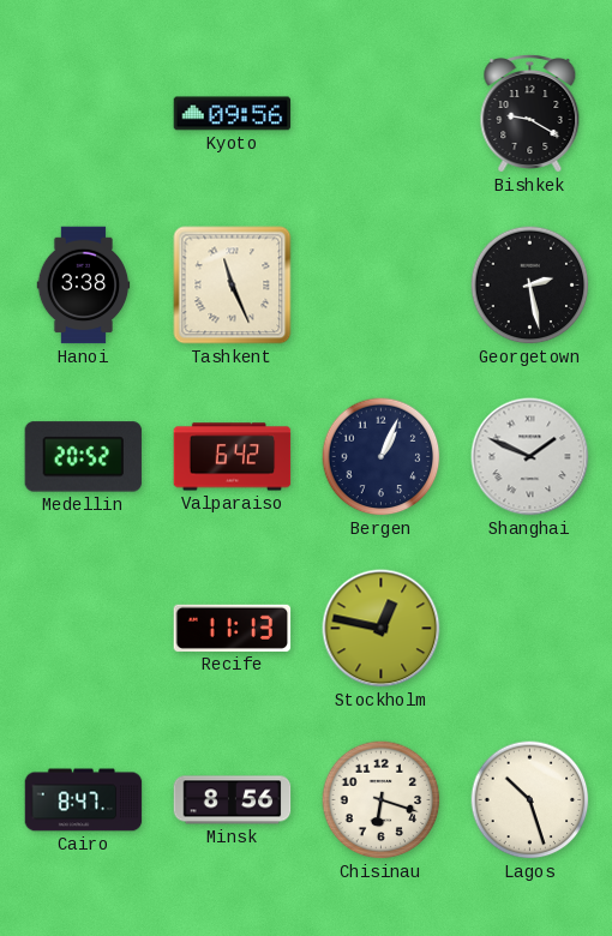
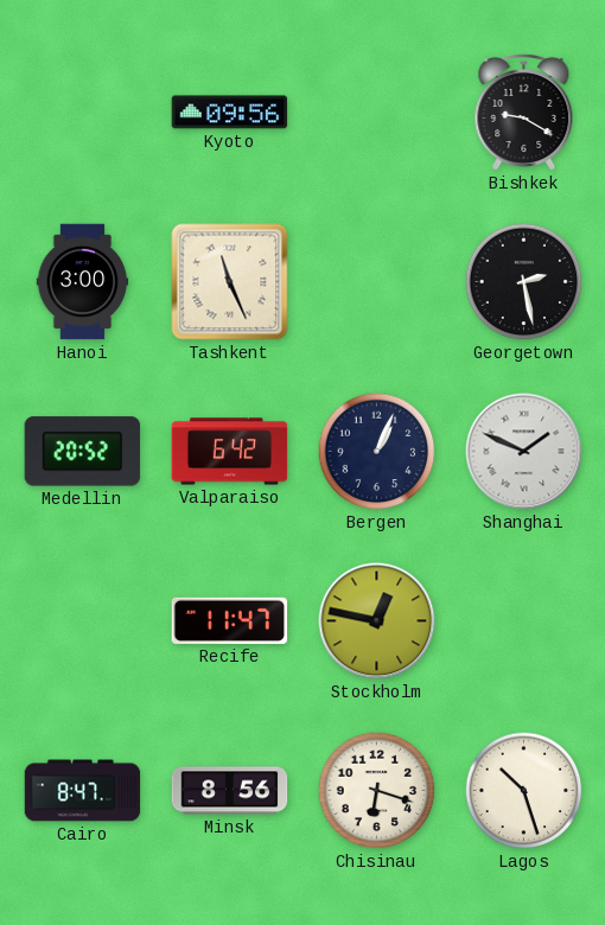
Hanoi: 3:38 -> 3:00 (83, 282)
Recife: 11:13 -> 11:47 (230, 620)
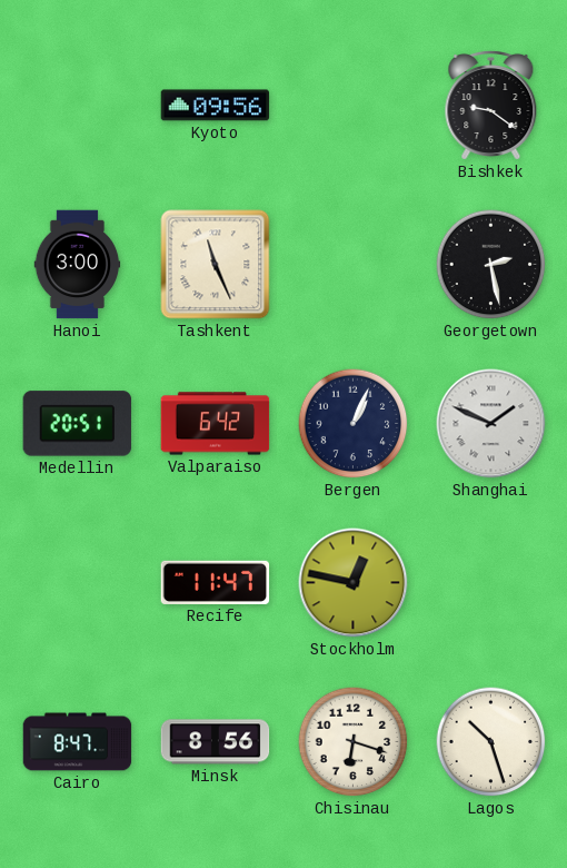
Bishkek: 9:20 -> 9:21 (491, 105)
Medellin: 20:52 -> 20:51 (78, 424)
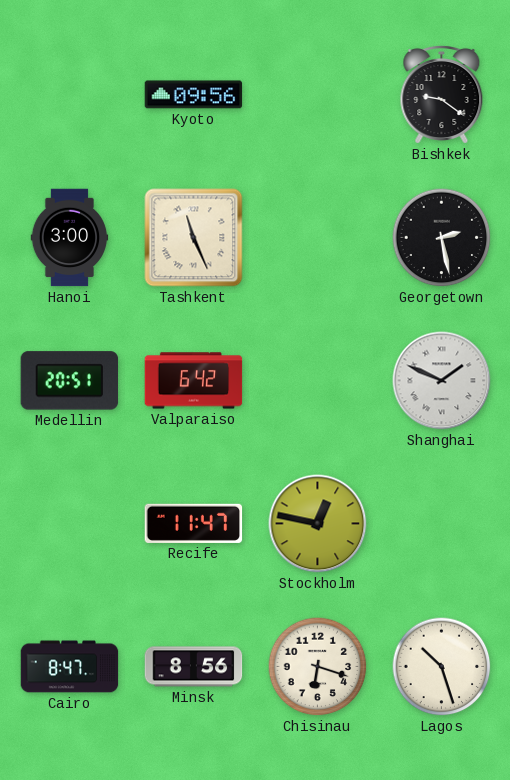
Bergen: 1:04 -> none (354, 424)
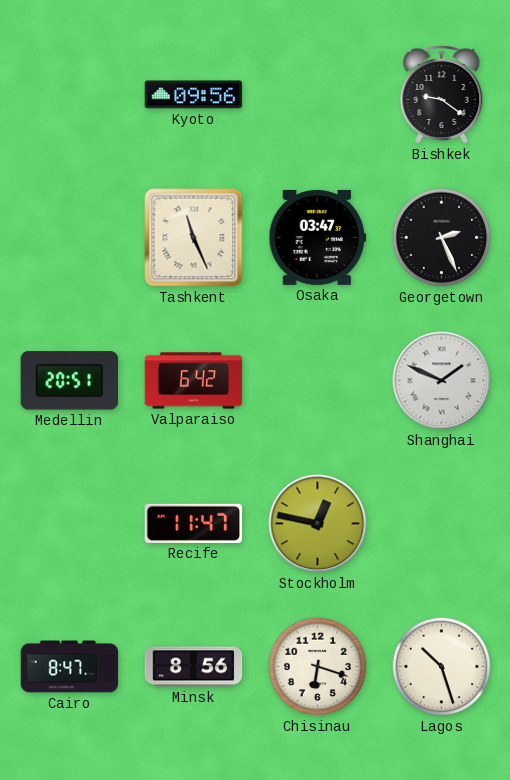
Hanoi: 3:00 -> none (70, 238)
Osaka: none -> 03:47 (318, 237)
Georgetown: 2:28 -> 2:26 (442, 238)
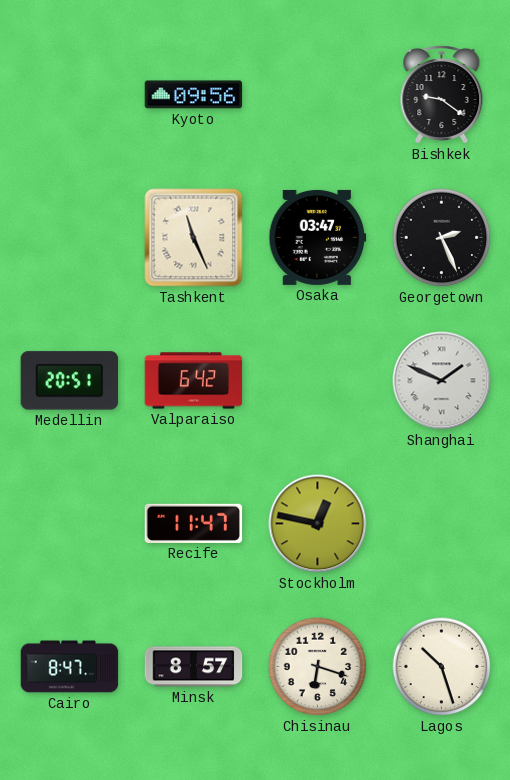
Minsk: 8:56 -> 8:57 (194, 667)
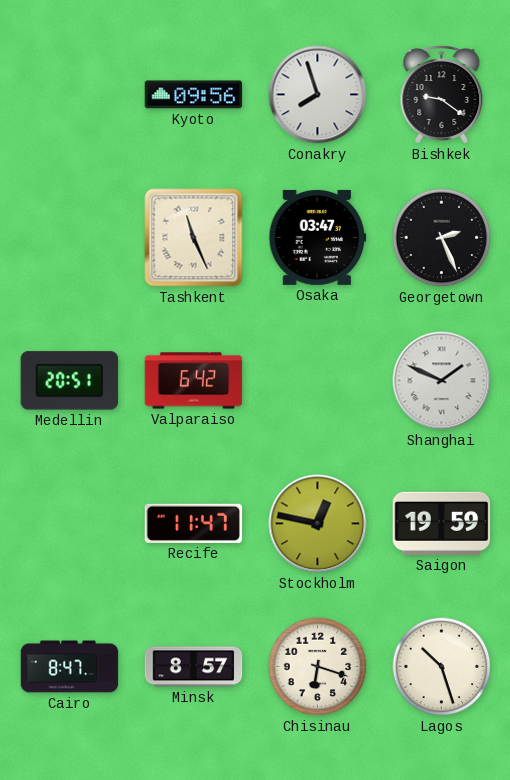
Conakry: none -> 7:57 (318, 95)
Saigon: none -> 19:59 (442, 523)
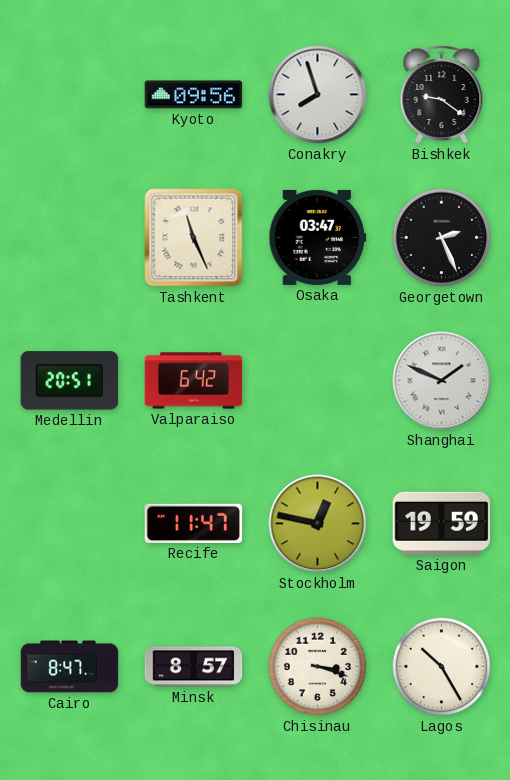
Chisinau: 6:18 -> 3:18 (318, 667)
Lagos: 10:27 -> 10:25 (442, 667)
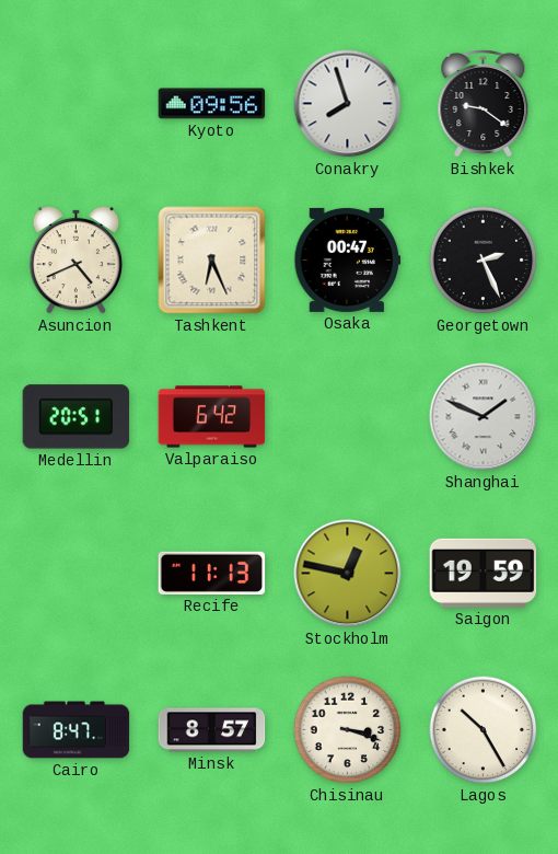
Asuncion: none -> 4:41 (77, 259)
Tashkent: 11:26 -> 6:26 (212, 261)
Osaka: 03:47 -> 00:47 (348, 259)
Recife: 11:47 -> 11:13 (212, 573)
